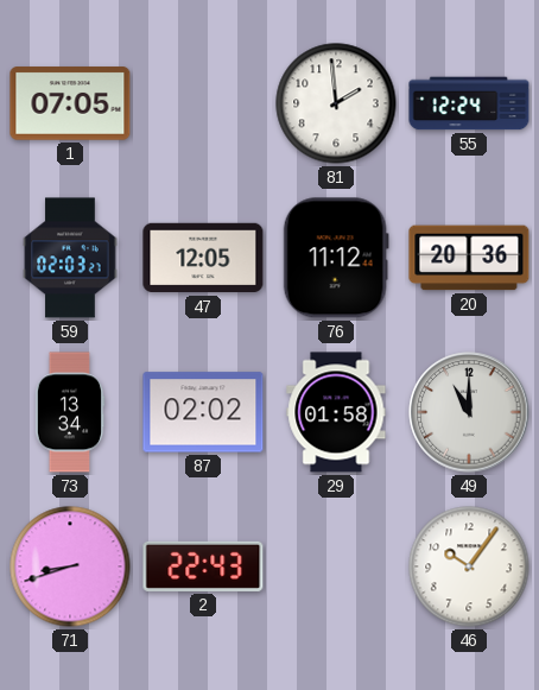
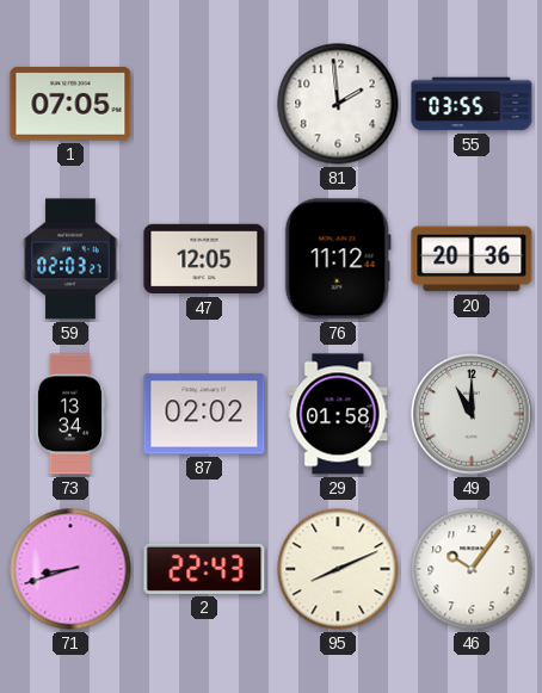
55: 12:24 -> 03:55 (472, 104)
95: none -> 8:11 (338, 569)
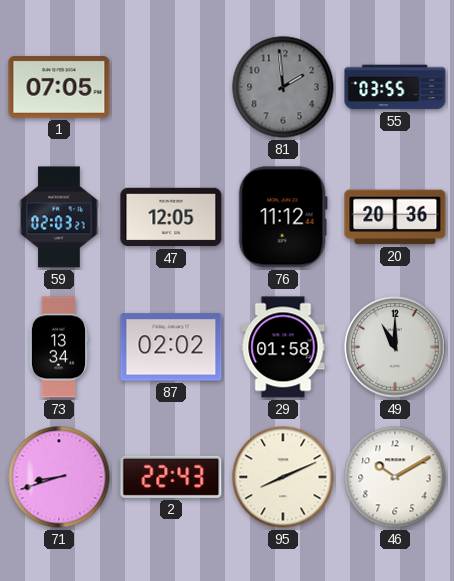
81 dial: white -> grey (283, 87)
46: 10:06 -> 10:10 (395, 477)
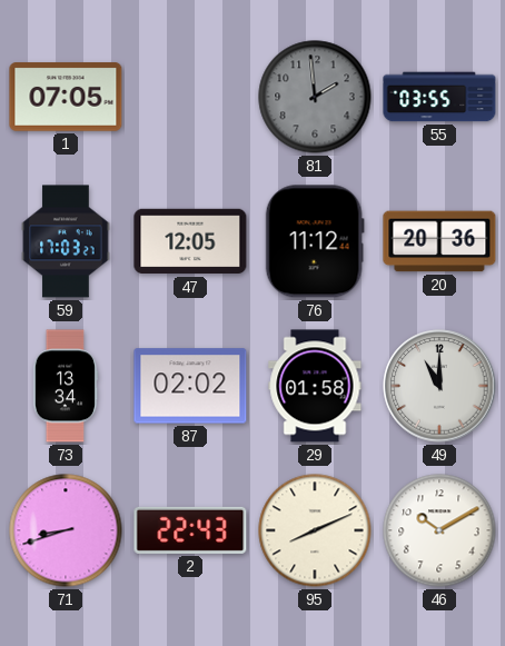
59: 02:03 -> 17:03 (66, 241)
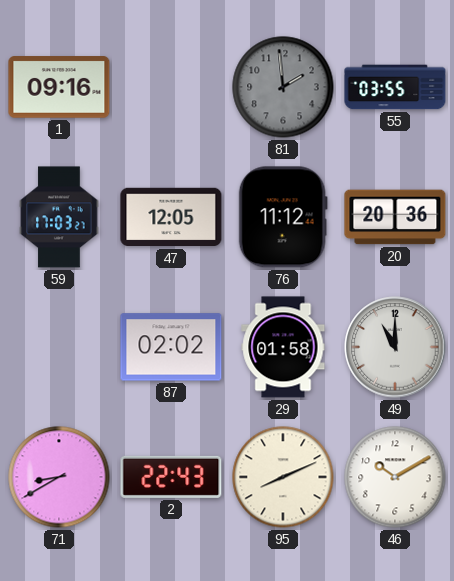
1: 07:05 -> 09:16 (59, 87)
73: 13:34 -> none (66, 386)
71: 8:42 -> 8:40 (59, 477)
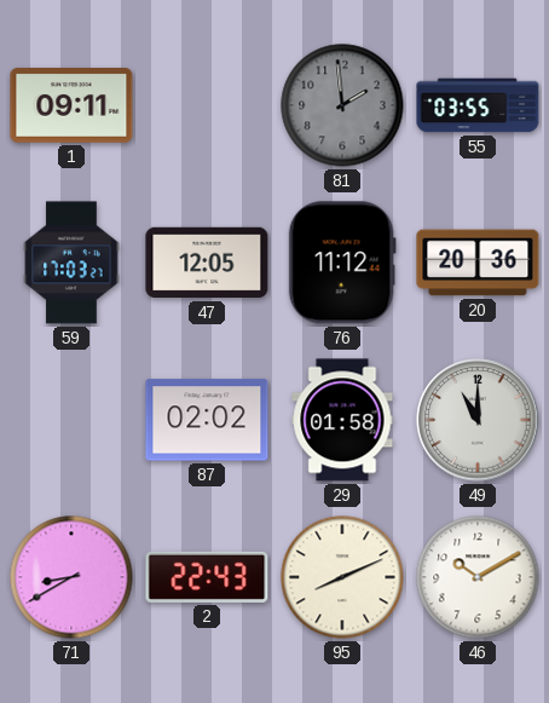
1: 09:16 -> 09:11 (71, 105)
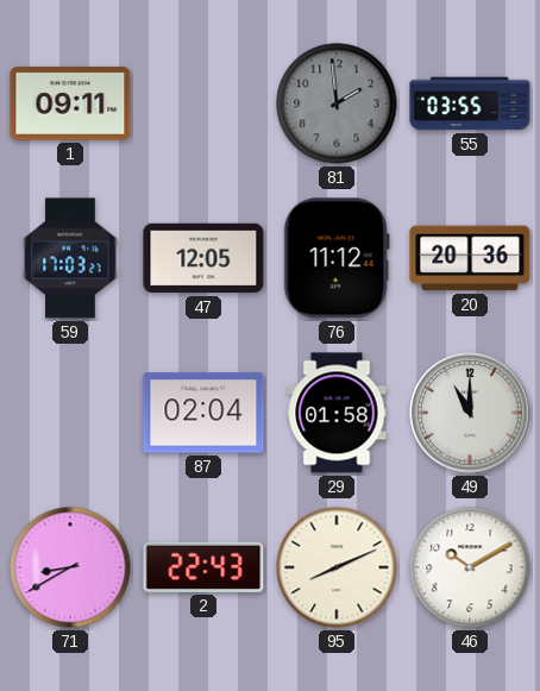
87: 02:02 -> 02:04 (203, 413)
